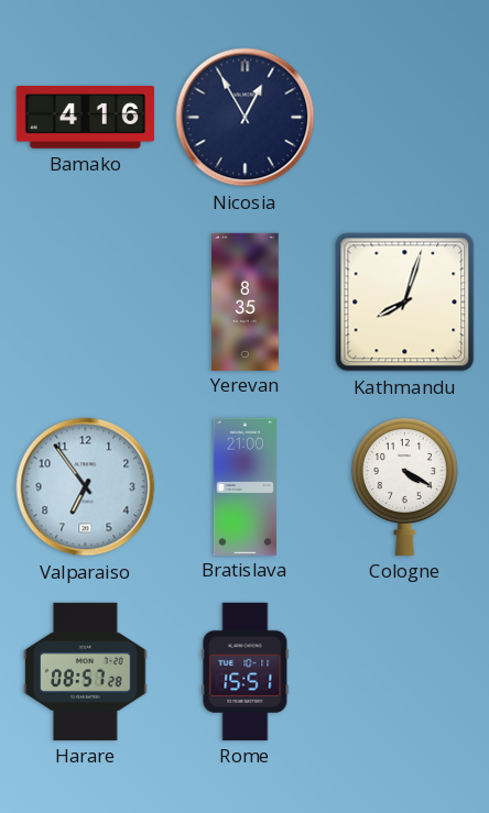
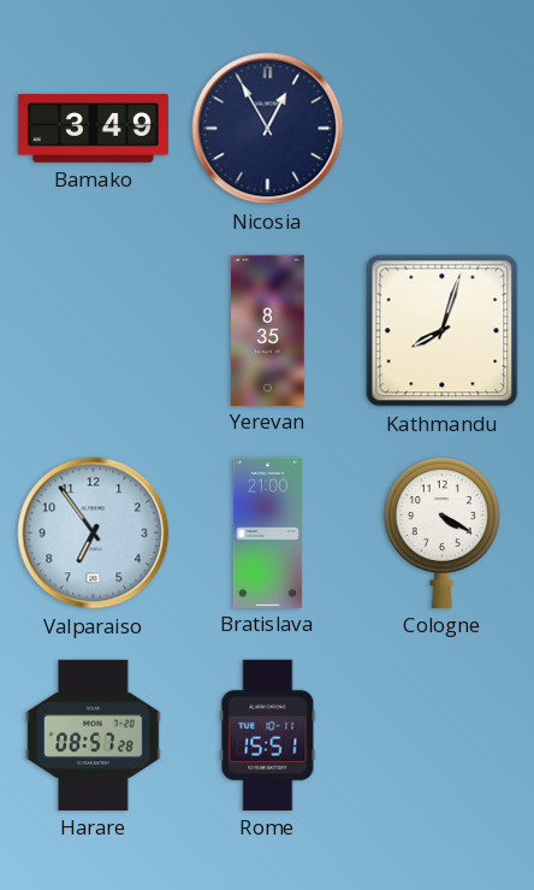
Bamako: 4:16 -> 3:49 (93, 129)
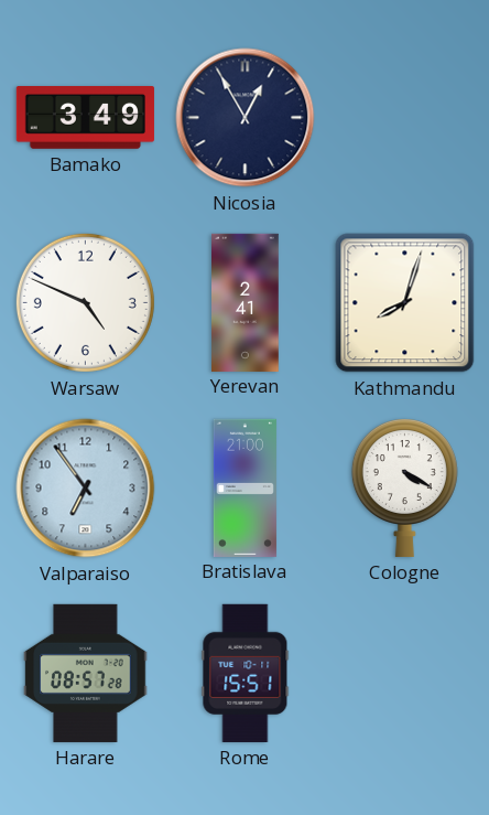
Warsaw: none -> 4:49 (85, 302)
Yerevan: 8:35 -> 2:41 (246, 302)
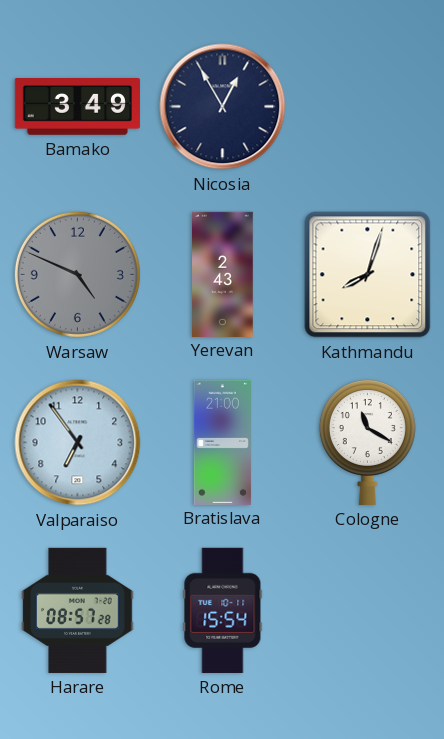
Warsaw dial: white -> grey (77, 274)
Yerevan: 2:41 -> 2:43 (223, 274)
Cologne: 4:20 -> 11:20 (367, 443)
Rome: 15:51 -> 15:54 (223, 610)
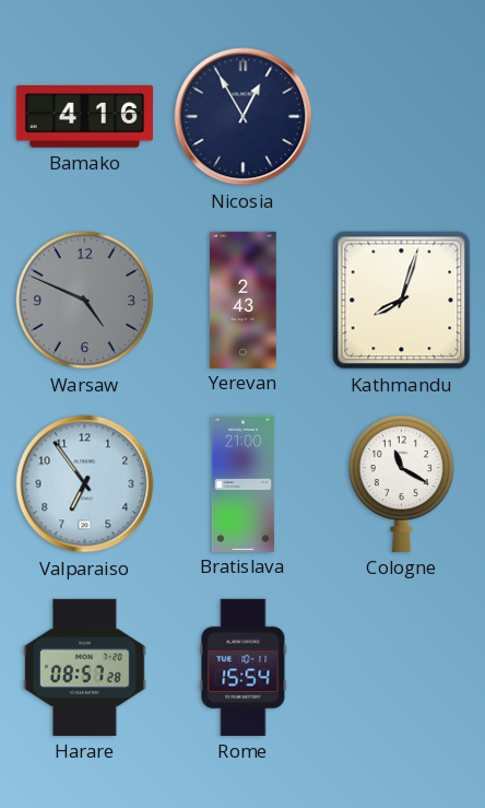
Bamako: 3:49 -> 4:16 (84, 117)
